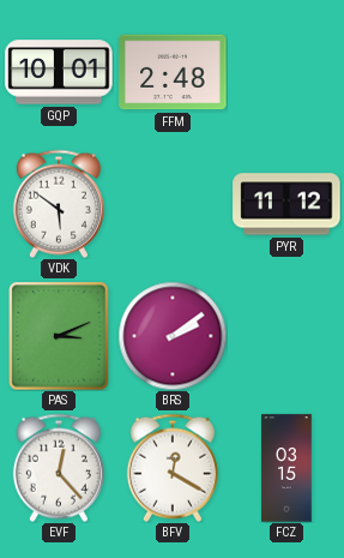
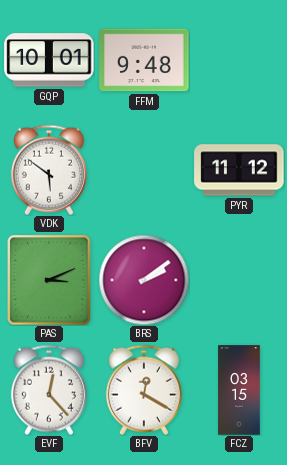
FFM: 2:48 -> 9:48 (144, 60)
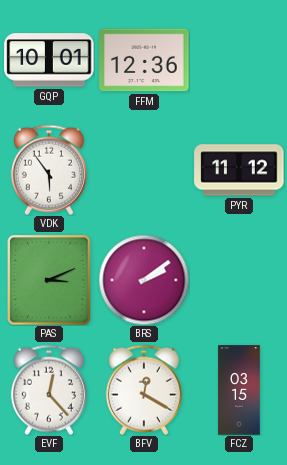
FFM: 9:48 -> 12:36 (144, 60)
VDK: 5:51 -> 5:54 (49, 170)
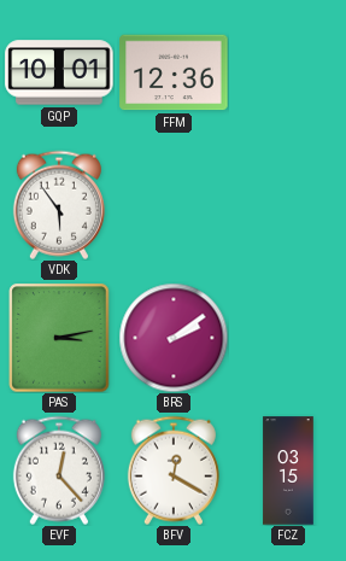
PYR: 11:12 -> none (239, 170)
PAS: 3:11 -> 3:13 (59, 338)
